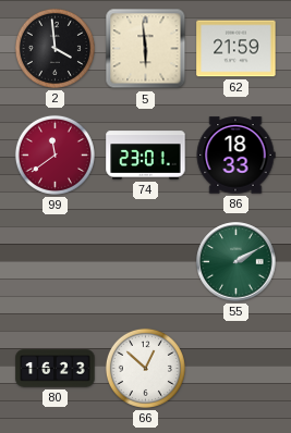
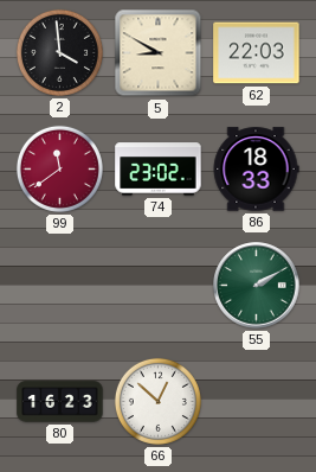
5: 5:59 -> 8:50 (159, 53)
62: 21:59 -> 22:03 (257, 53)
74: 23:01 -> 23:02 (159, 170)
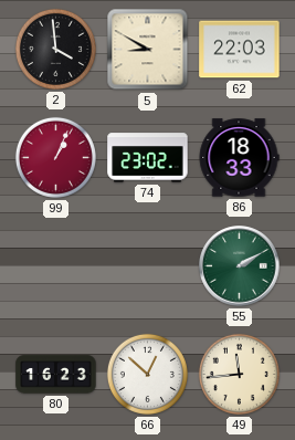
99: 11:39 -> 1:04 (55, 157)
49: none -> 11:44 (239, 374)
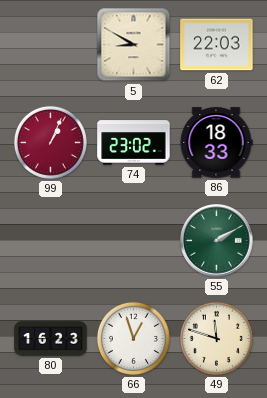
2: 3:59 -> none (55, 49)
66: 12:52 -> 12:57 (133, 338)
49: 11:44 -> 11:48 (216, 338)
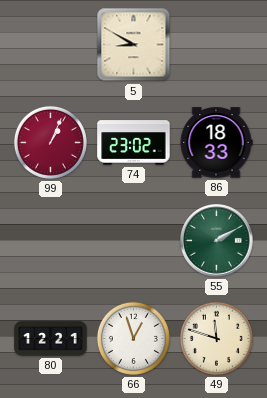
62: 22:03 -> none (217, 45)
80: 16:23 -> 12:21 (51, 339)
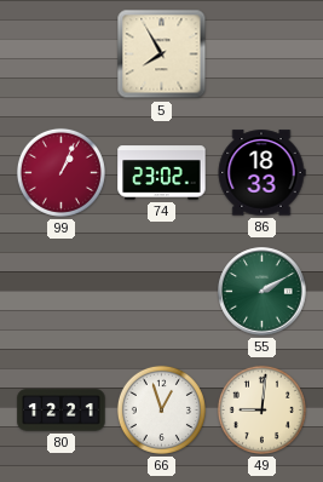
5: 8:50 -> 7:55 (162, 54)
49: 11:48 -> 9:01 (261, 409)
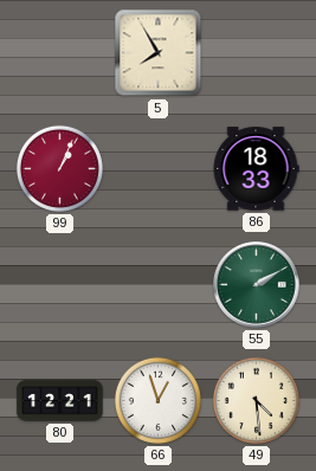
74: 23:02 -> none (162, 173)
49: 9:01 -> 4:29 (256, 400)
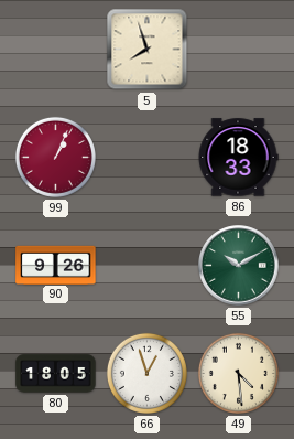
5: 7:55 -> 7:57 (148, 50)
90: none -> 9:26 (56, 265)
55: 2:10 -> 10:10 (239, 266)
80: 12:21 -> 18:05 (56, 374)
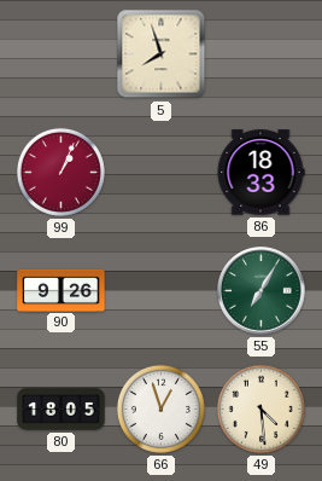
55: 10:10 -> 7:05 (262, 291)
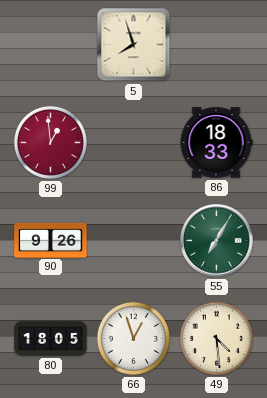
99: 1:04 -> 12:59 (50, 142)
